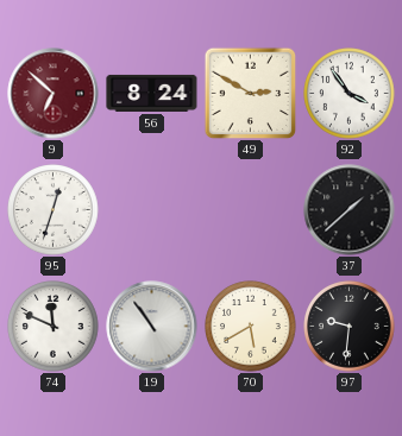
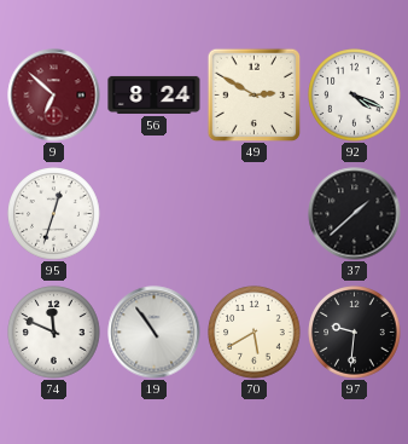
92: 3:54 -> 4:19 (355, 96)
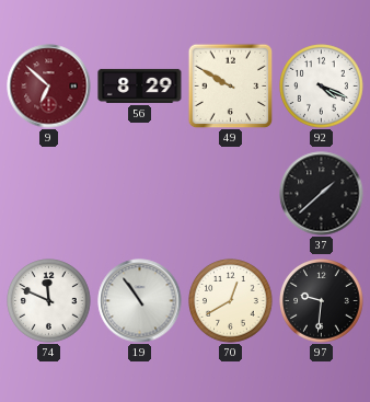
56: 8:24 -> 8:29 (140, 85)
49: 2:50 -> 9:50 (230, 85)
95: 12:33 -> none (54, 214)
70: 5:40 -> 12:40 (231, 301)
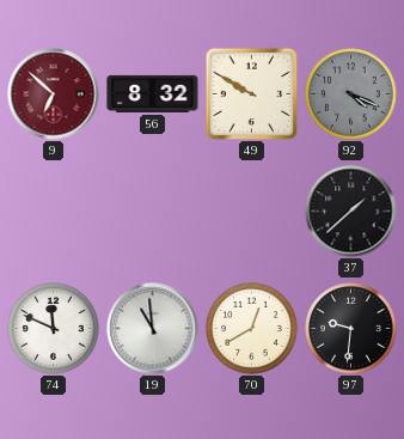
56: 8:29 -> 8:32 (153, 93)
92 dial: white -> grey (351, 94)
19: 10:54 -> 10:59 (153, 329)
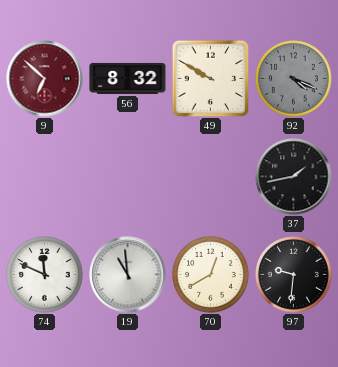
37: 1:38 -> 1:43 (294, 177)
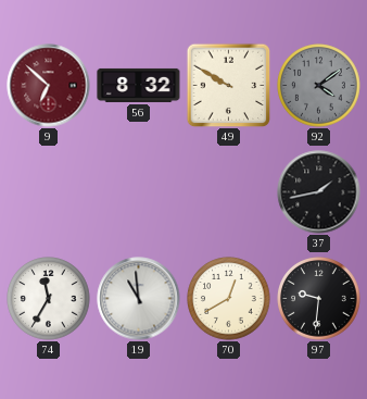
92: 4:19 -> 4:09 (319, 86)
74: 11:49 -> 11:35 (49, 299)
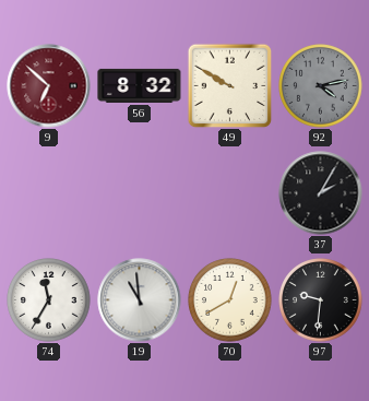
92: 4:09 -> 4:13 (321, 86)
37: 1:43 -> 2:05 (321, 193)
